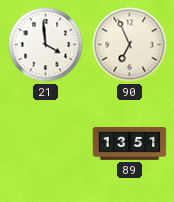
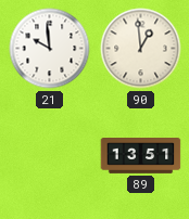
21: 3:59 -> 9:59 (50, 49)
90: 6:56 -> 12:59 (141, 49)
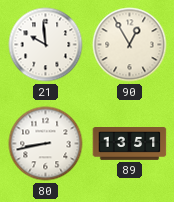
90: 12:59 -> 12:55 (130, 45)
80: none -> 8:43 (46, 144)
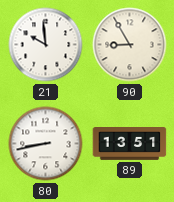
90: 12:55 -> 8:55 (130, 45)
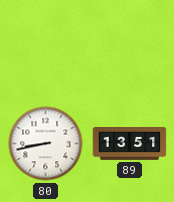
21: 9:59 -> none (46, 45)
90: 8:55 -> none (130, 45)
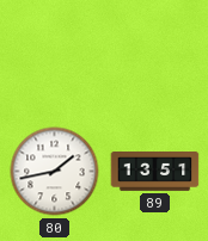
80: 8:43 -> 1:43 (55, 172)
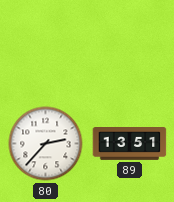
80: 1:43 -> 2:37 (46, 144)
